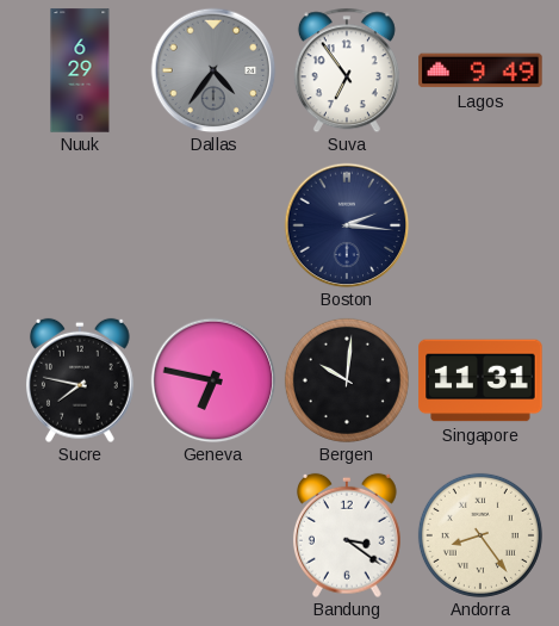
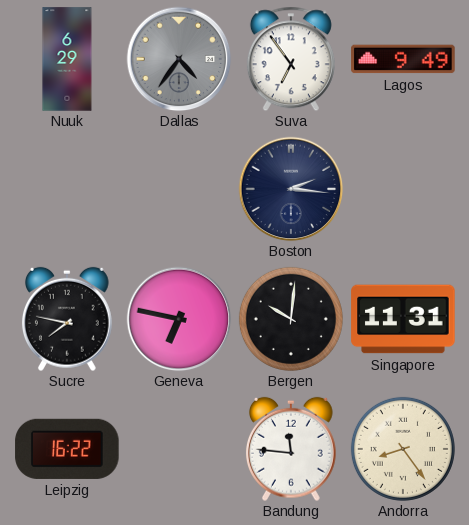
Leipzig: none -> 16:22 (67, 449)
Bandung: 3:21 -> 11:46 (291, 449)
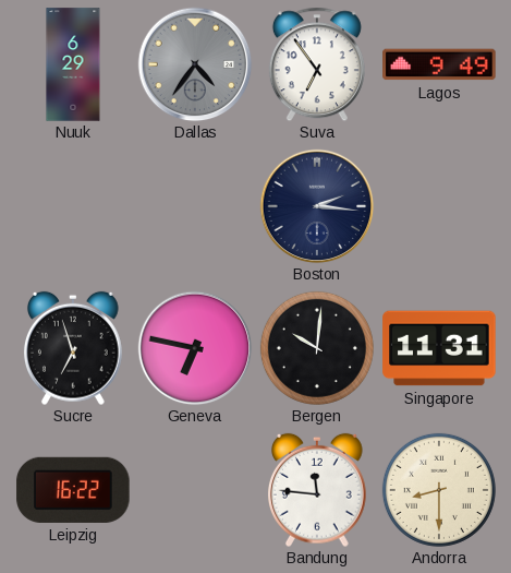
Sucre: 7:47 -> 6:57 (73, 348)
Andorra: 8:24 -> 8:30 (439, 490)
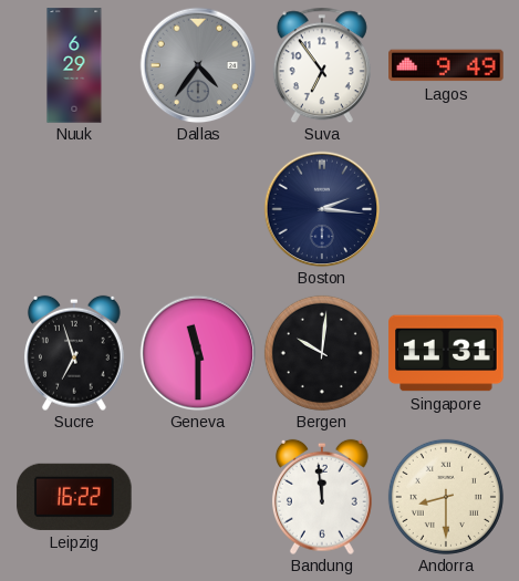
Geneva: 6:47 -> 11:30 (198, 353)
Bandung: 11:46 -> 11:59 (322, 497)
